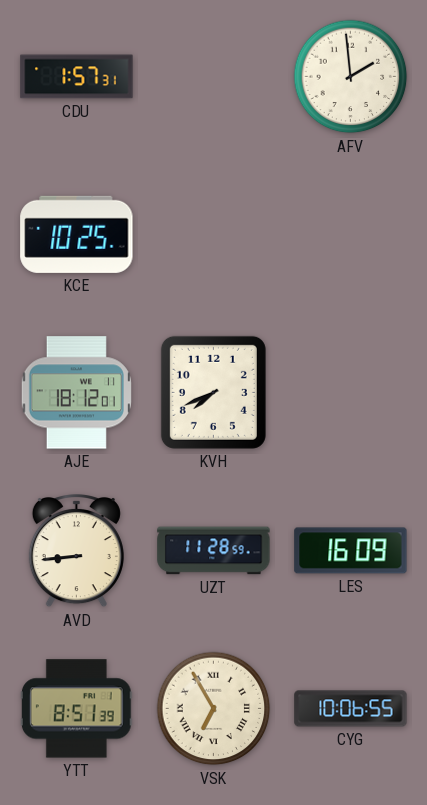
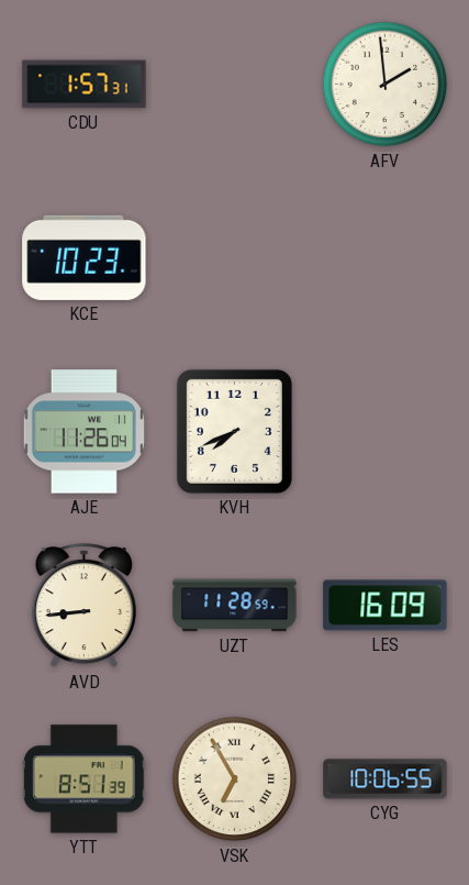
KCE: 10:25 -> 10:23 (85, 257)
AJE: 18:12 -> 11:26 (83, 432)
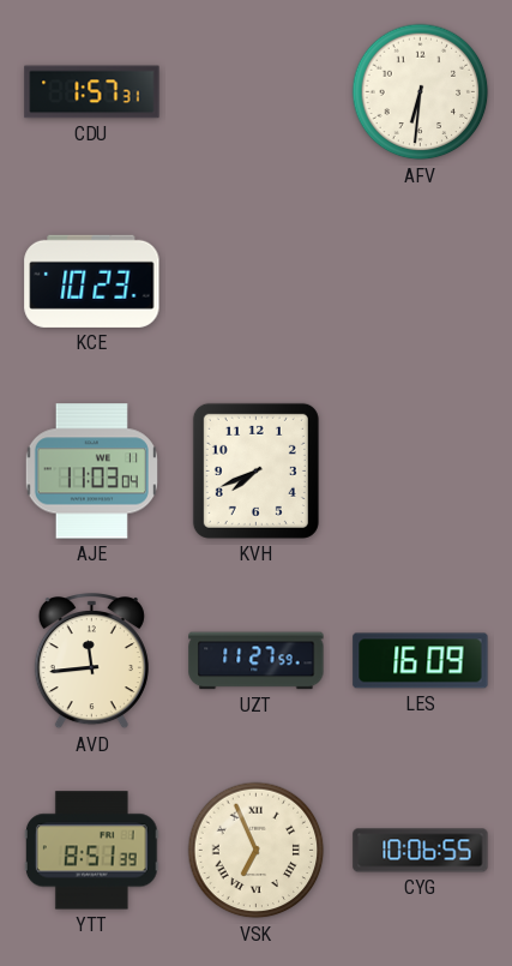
AFV: 1:59 -> 6:31 (421, 92)
AJE: 11:26 -> 11:03 (91, 472)
AVD: 8:44 -> 11:44 (91, 662)
UZT: 11:28 -> 11:27 (257, 661)
VSK: 6:55 -> 6:56 (257, 851)
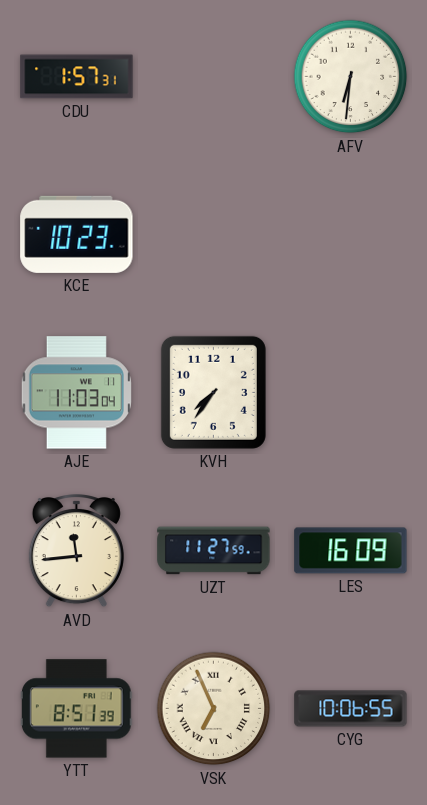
KVH: 7:41 -> 7:36 (213, 392)
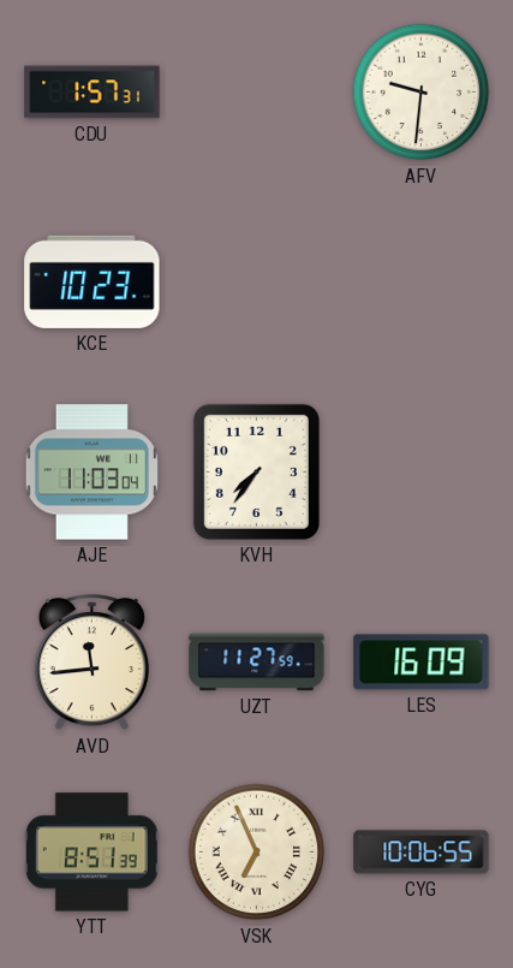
AFV: 6:31 -> 9:31 (422, 93)
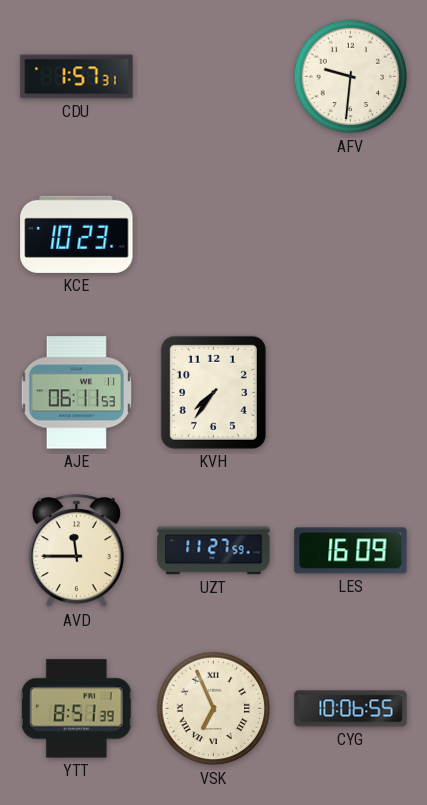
AJE: 11:03 -> 06:11 (76, 393)
AVD: 11:44 -> 11:45 (76, 552)
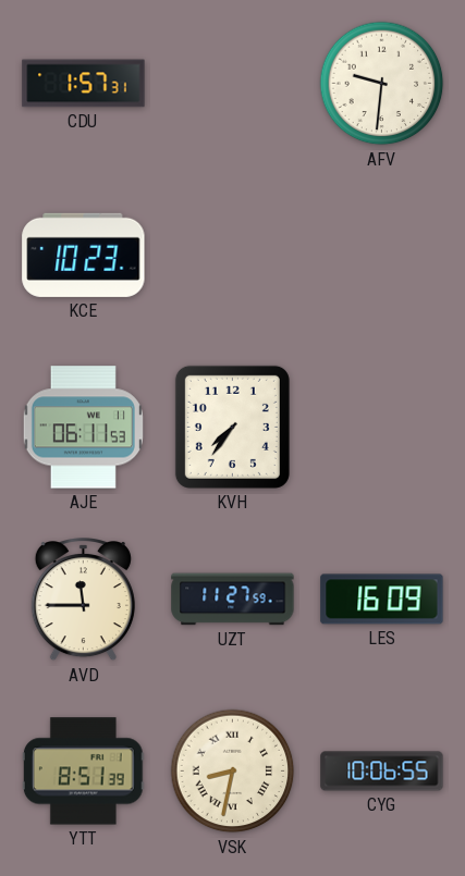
VSK: 6:56 -> 8:32 (233, 772)
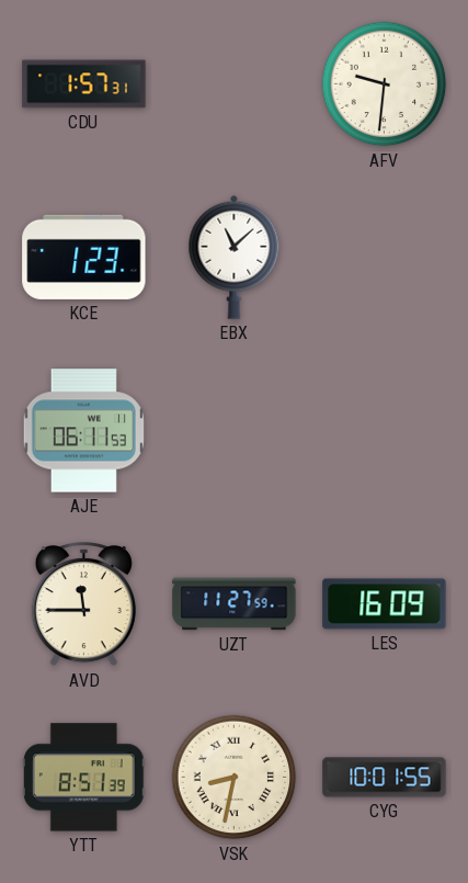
KCE: 10:23 -> 1:23 (84, 257)
EBX: none -> 11:08 (235, 257)
KVH: 7:36 -> none (232, 427)
CYG: 10:06 -> 10:01 (385, 778)
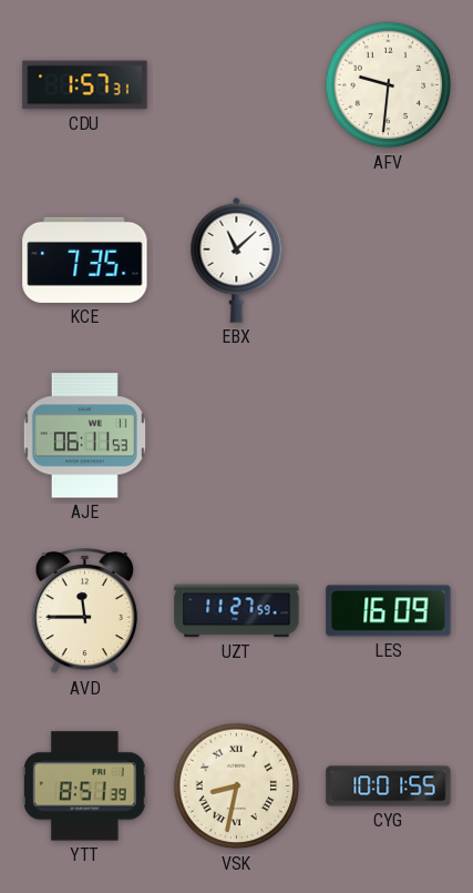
KCE: 1:23 -> 7:35 (85, 260)
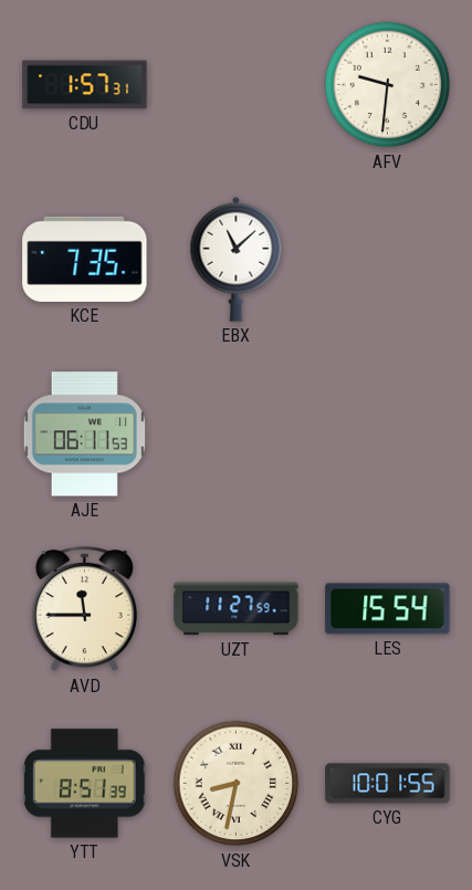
LES: 16:09 -> 15:54 (388, 609)
